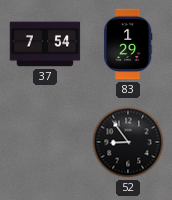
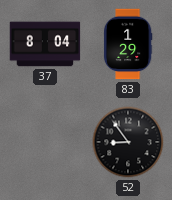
37: 7:54 -> 8:04 (45, 44)
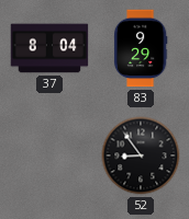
83: 1:29 -> 9:29 (141, 48)
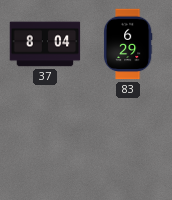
83: 9:29 -> 6:29 (128, 44)
52: 8:54 -> none (141, 155)
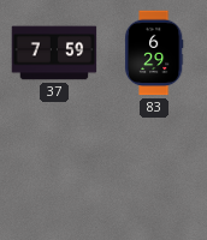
37: 8:04 -> 7:59 (54, 53)
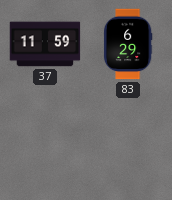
37: 7:59 -> 11:59 (45, 44)
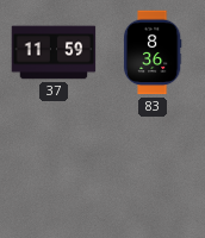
83: 6:29 -> 8:36 (153, 52)
